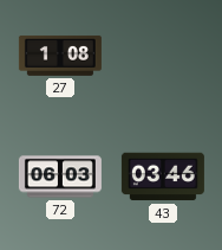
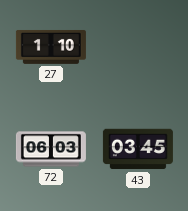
27: 1:08 -> 1:10 (51, 47)
43: 03:46 -> 03:45 (138, 149)
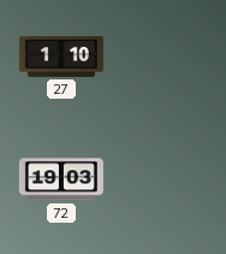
72: 06:03 -> 19:03 (61, 179)
43: 03:45 -> none (138, 149)
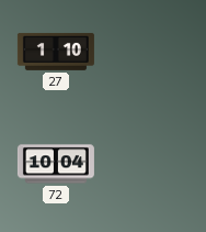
72: 19:03 -> 10:04 (56, 164)
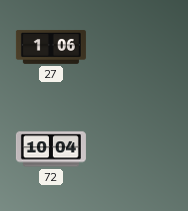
27: 1:10 -> 1:06 (51, 47)
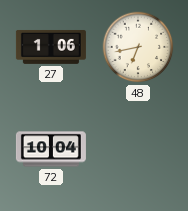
48: none -> 6:43 (138, 47)
